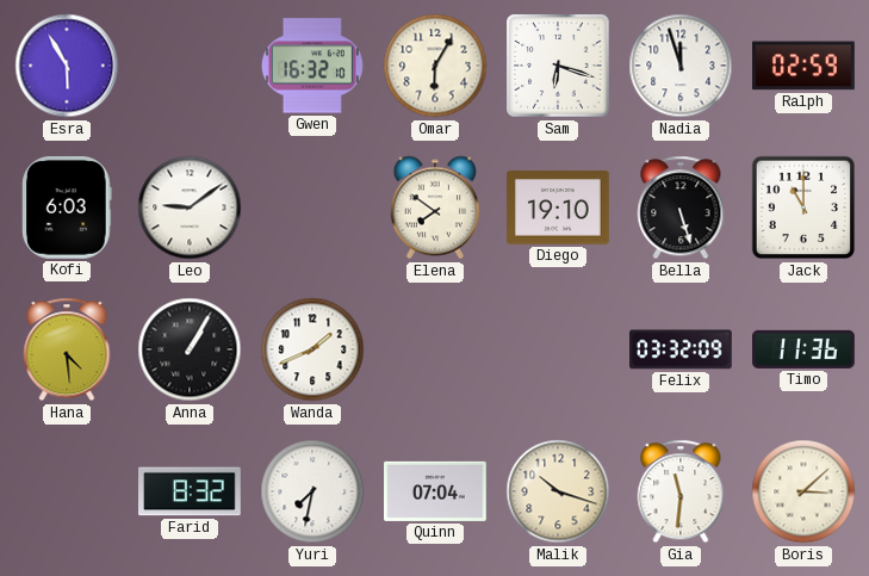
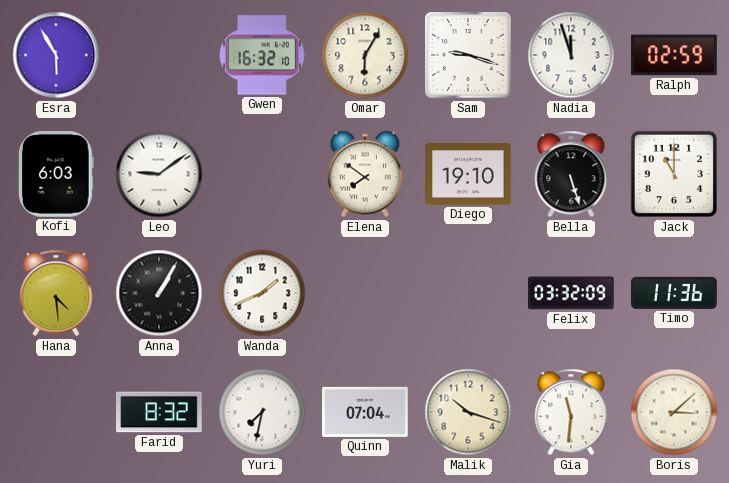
Sam: 6:18 -> 9:18 (468, 55)
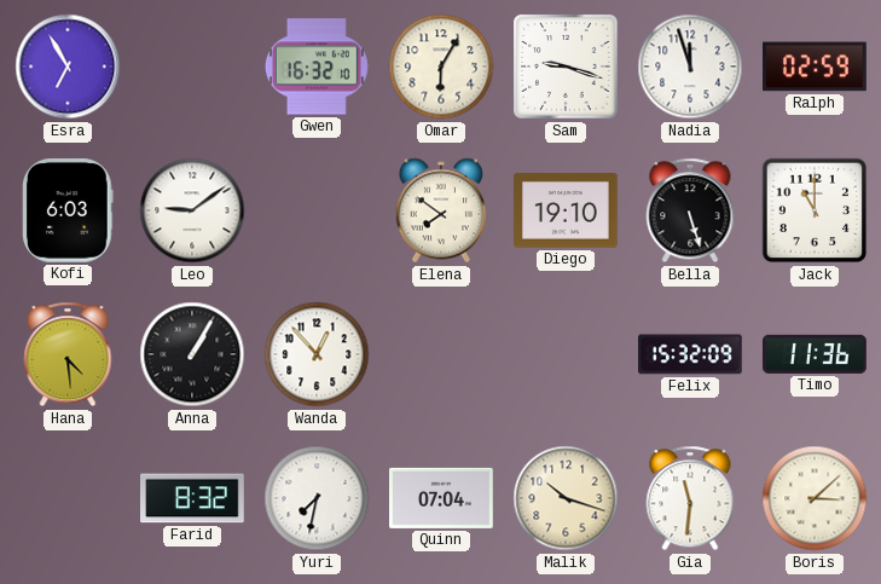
Esra: 5:55 -> 6:55 (68, 67)
Wanda: 1:41 -> 12:53 (317, 354)
Felix: 03:32 -> 15:32 (691, 354)
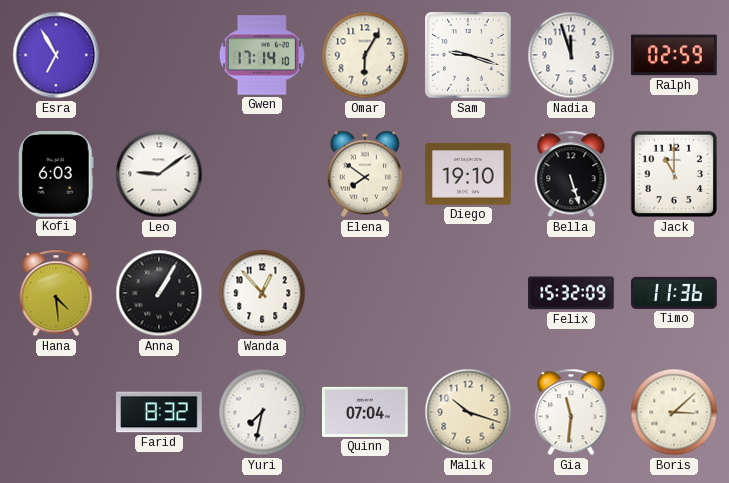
Gwen: 16:32 -> 17:14 (262, 55)
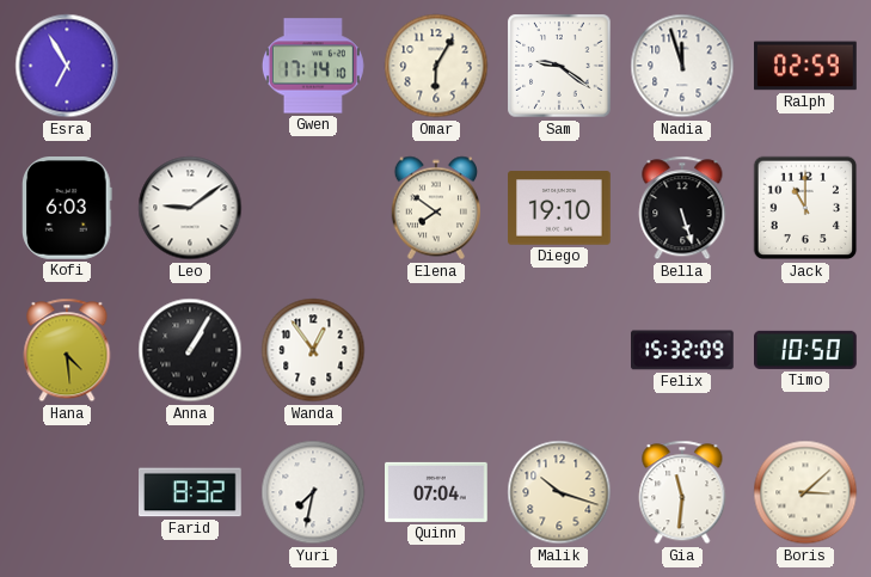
Sam: 9:18 -> 9:21 (559, 66)
Wanda: 12:53 -> 12:54 (313, 350)
Timo: 11:36 -> 10:50 (806, 350)
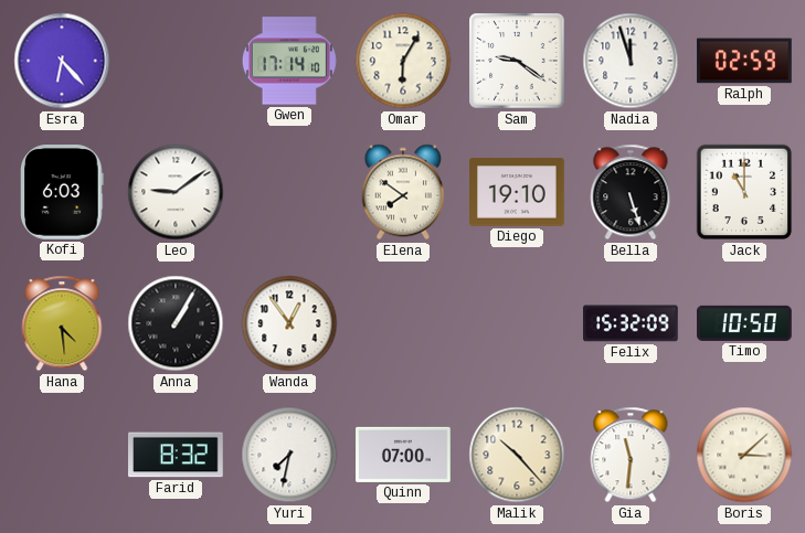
Esra: 6:55 -> 6:23 (62, 61)
Quinn: 07:04 -> 07:00 (404, 455)
Malik: 10:18 -> 10:23 (517, 455)
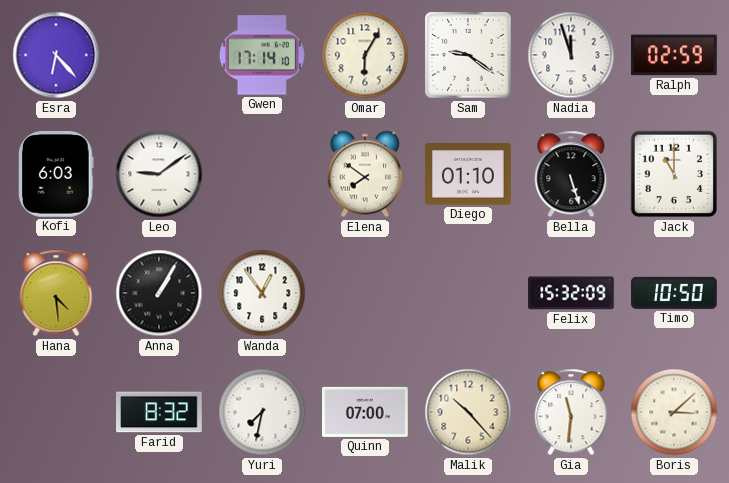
Diego: 19:10 -> 01:10 (468, 174)
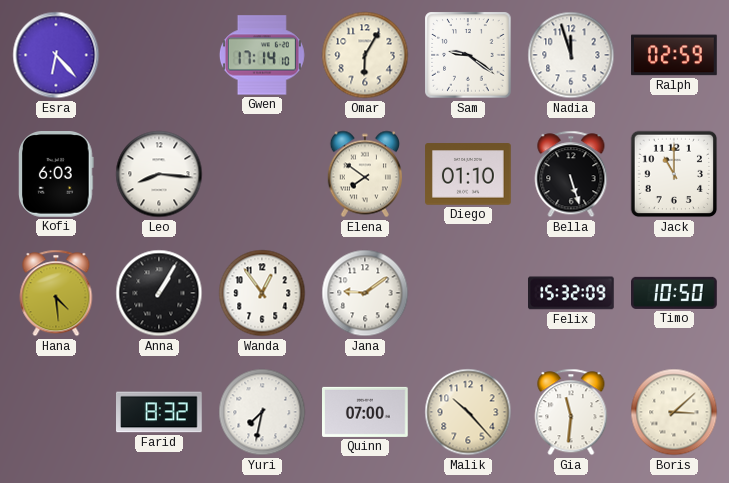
Leo: 9:09 -> 8:16 (159, 174)
Jana: none -> 9:09 (365, 293)
